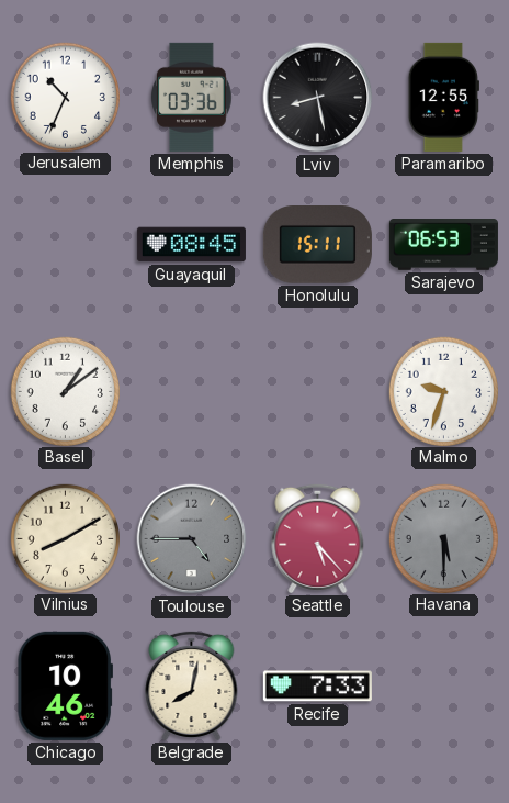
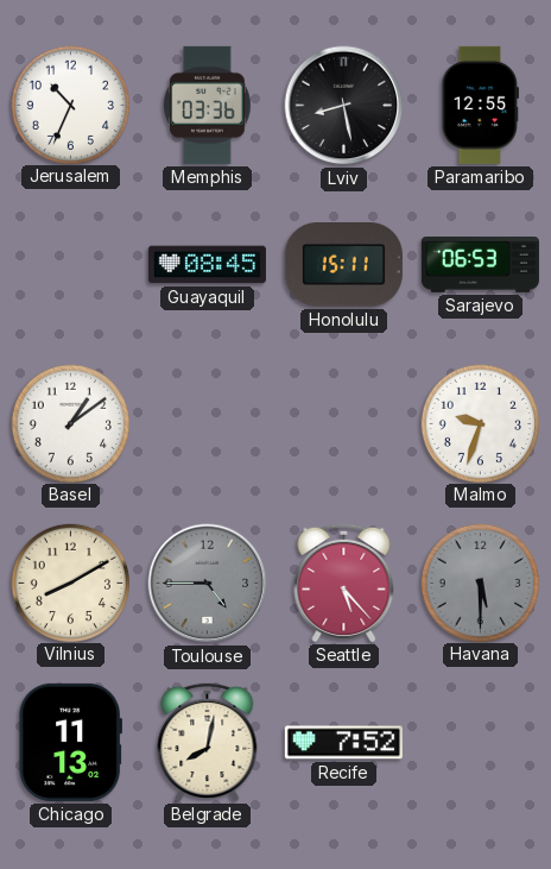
Chicago: 10:46 -> 11:13 (70, 742)
Recife: 7:33 -> 7:52 (343, 743)
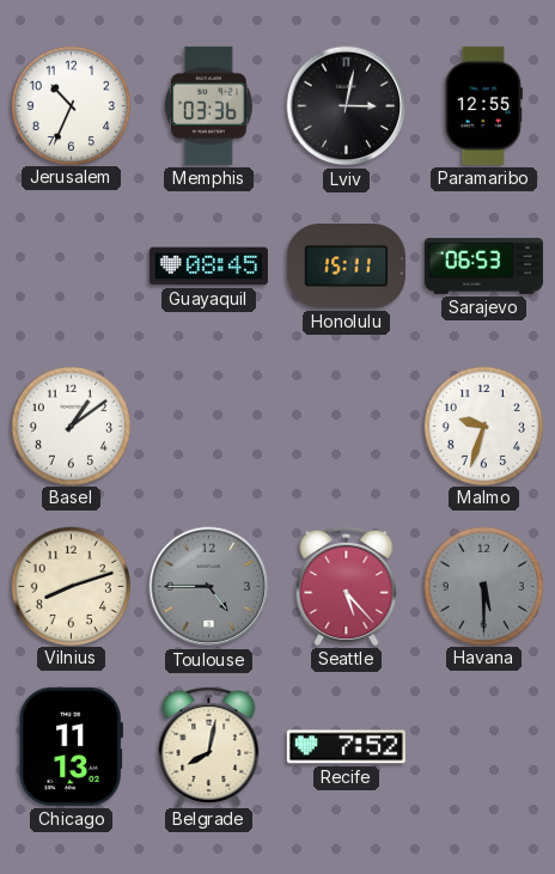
Lviv: 8:28 -> 3:02 (347, 106)
Vilnius: 8:10 -> 8:12 (71, 586)
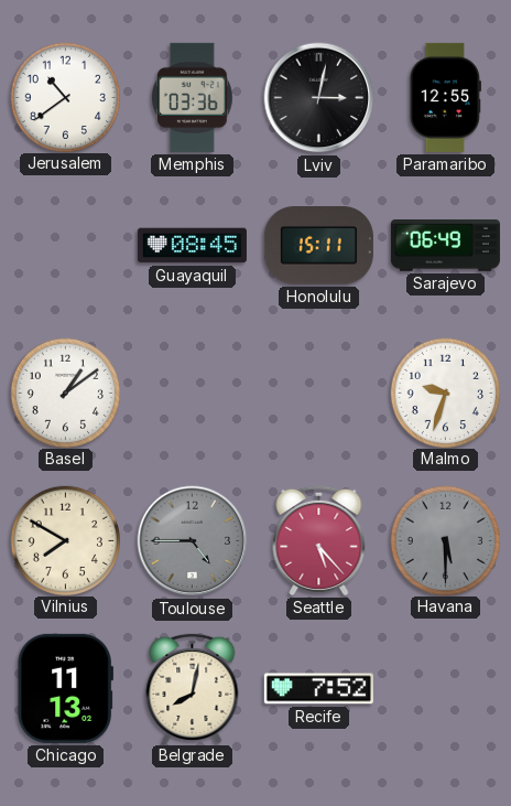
Jerusalem: 10:34 -> 10:39 (65, 97)
Sarajevo: 06:53 -> 06:49 (445, 246)
Vilnius: 8:12 -> 7:50 (65, 540)
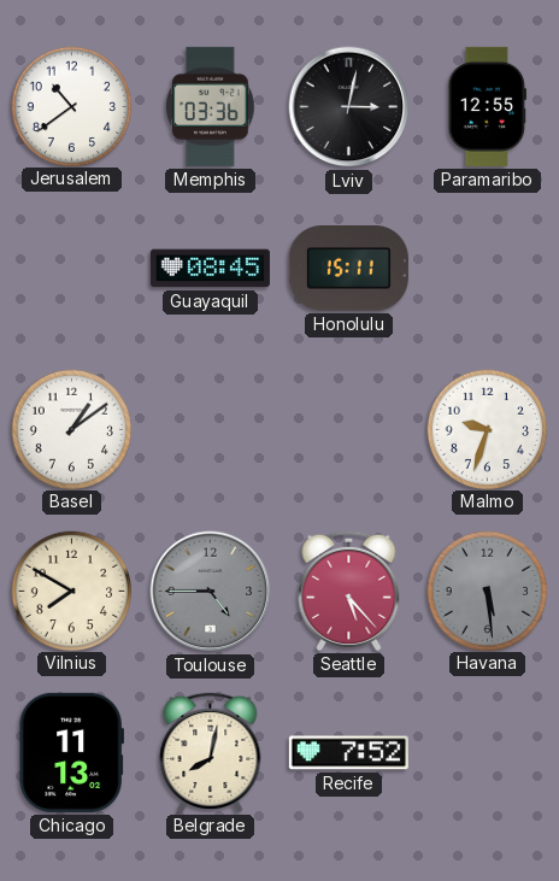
Sarajevo: 06:49 -> none (445, 246)
Havana: 5:30 -> 5:29 (487, 591)
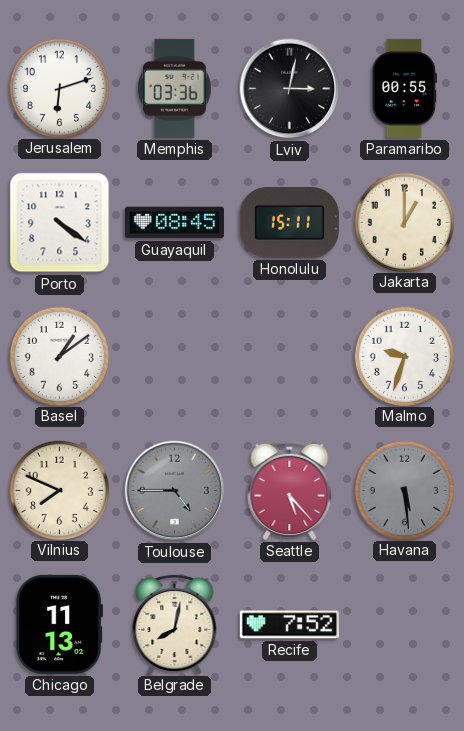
Jerusalem: 10:39 -> 6:12 (59, 88)
Paramaribo: 12:55 -> 00:55 (404, 88)
Porto: none -> 4:21 (60, 223)
Jakarta: none -> 1:00 (404, 222)
Vilnius: 7:50 -> 7:49 (59, 490)
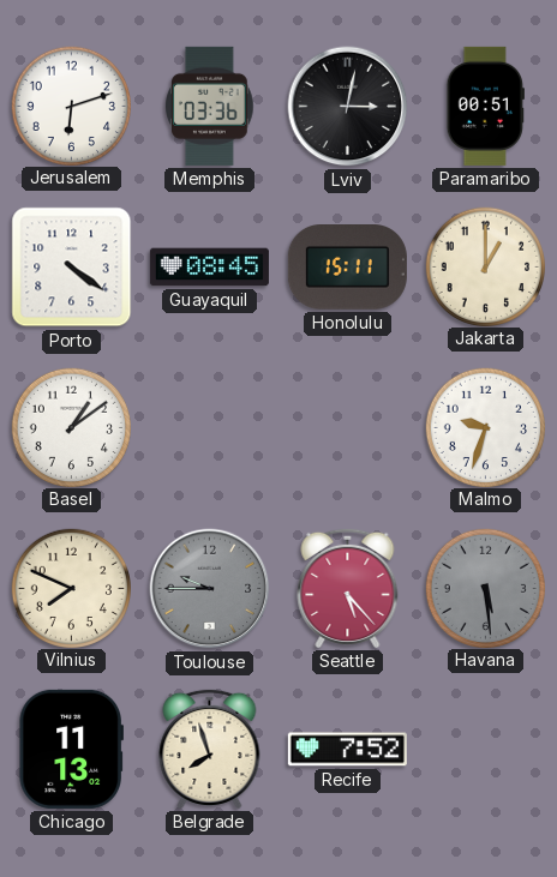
Paramaribo: 00:55 -> 00:51 (485, 106)
Toulouse: 4:45 -> 9:45 (210, 589)
Belgrade: 8:02 -> 7:57 (210, 749)
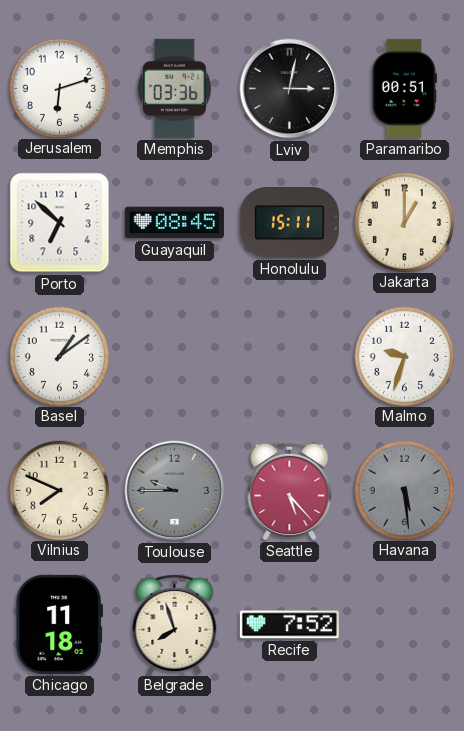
Porto: 4:21 -> 6:52 (60, 223)
Chicago: 11:13 -> 11:18 (59, 624)
